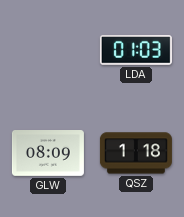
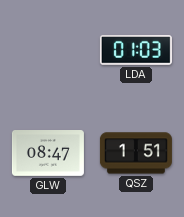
GLW: 08:09 -> 08:47 (48, 154)
QSZ: 1:18 -> 1:51 (136, 153)
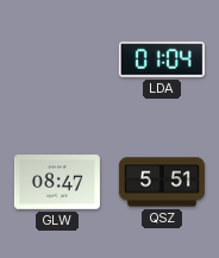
LDA: 01:03 -> 01:04 (162, 61)
QSZ: 1:51 -> 5:51 (162, 182)
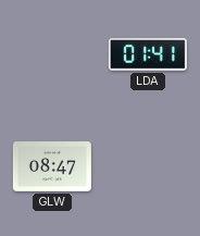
LDA: 01:04 -> 01:41 (148, 55)
QSZ: 5:51 -> none (162, 182)
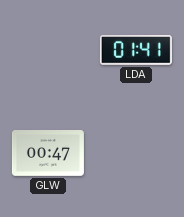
GLW: 08:47 -> 00:47 (48, 154)
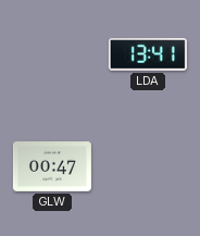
LDA: 01:41 -> 13:41 (148, 55)
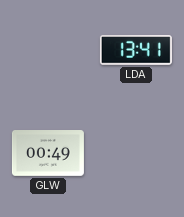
GLW: 00:47 -> 00:49 (48, 154)
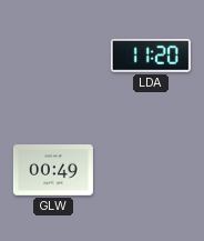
LDA: 13:41 -> 11:20 (151, 57)
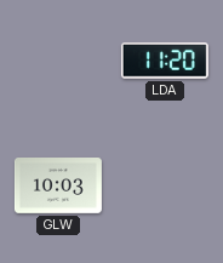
GLW: 00:49 -> 10:03 (58, 187)
